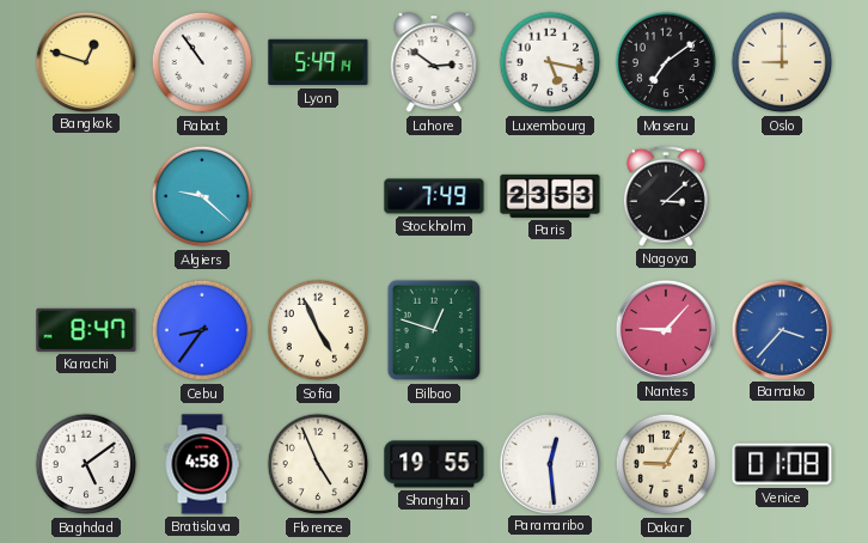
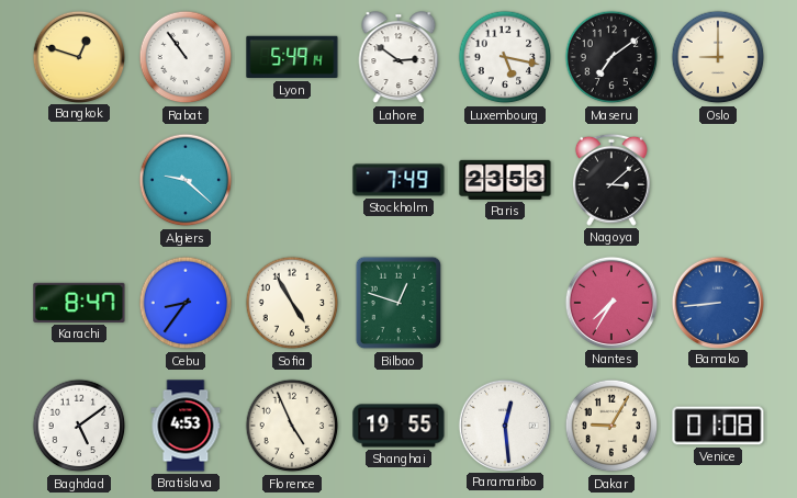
Sofia: 4:56 -> 4:55 (292, 303)
Nantes: 9:07 -> 7:35 (610, 302)
Bamako: 3:37 -> 8:44 (717, 302)
Bratislava: 4:58 -> 4:53 (186, 426)
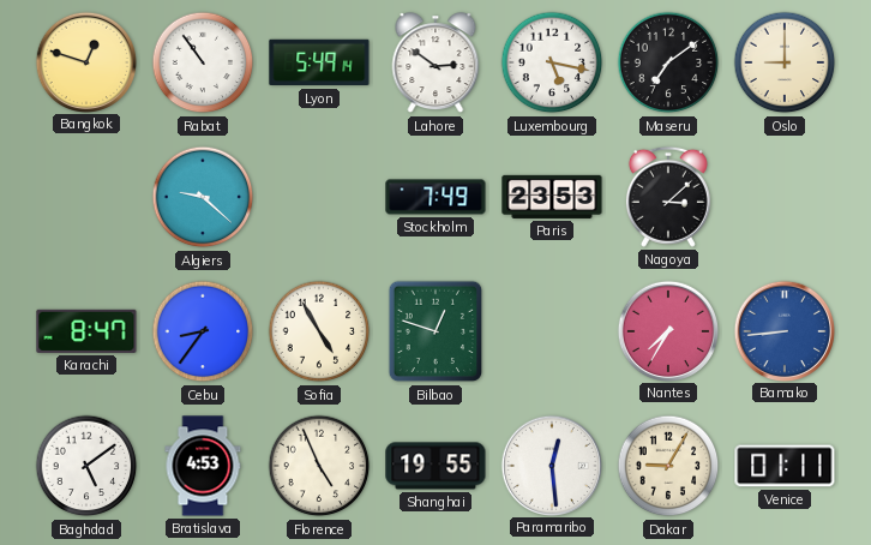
Venice: 01:08 -> 01:11 (785, 466)
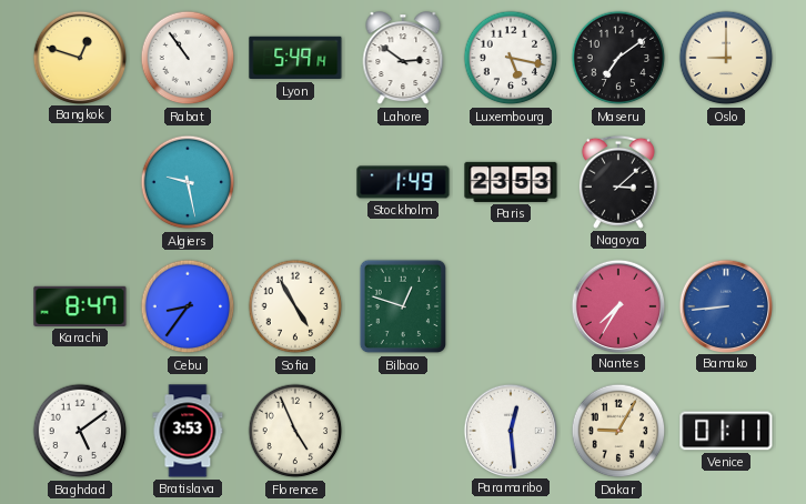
Algiers: 9:22 -> 9:28 (188, 182)
Stockholm: 7:49 -> 1:49 (403, 182)
Bratislava: 4:53 -> 3:53 (188, 431)
Shanghai: 19:55 -> none (435, 466)
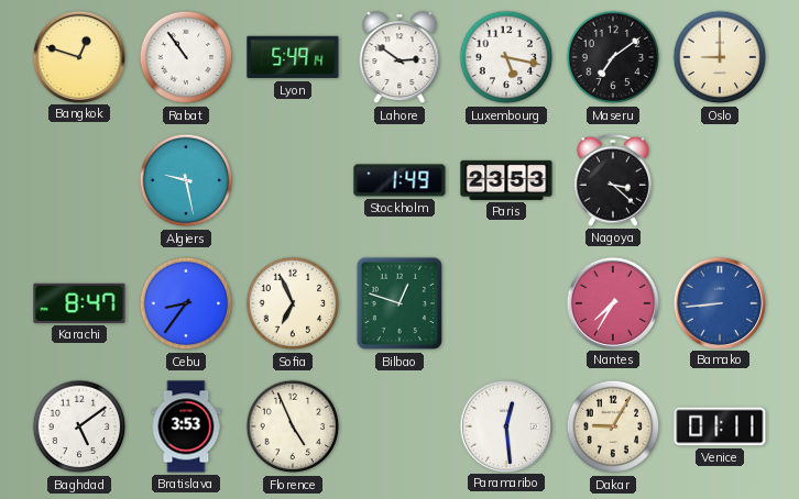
Nagoya: 3:08 -> 3:22 (613, 180)
Sofia: 4:55 -> 6:56 (293, 303)
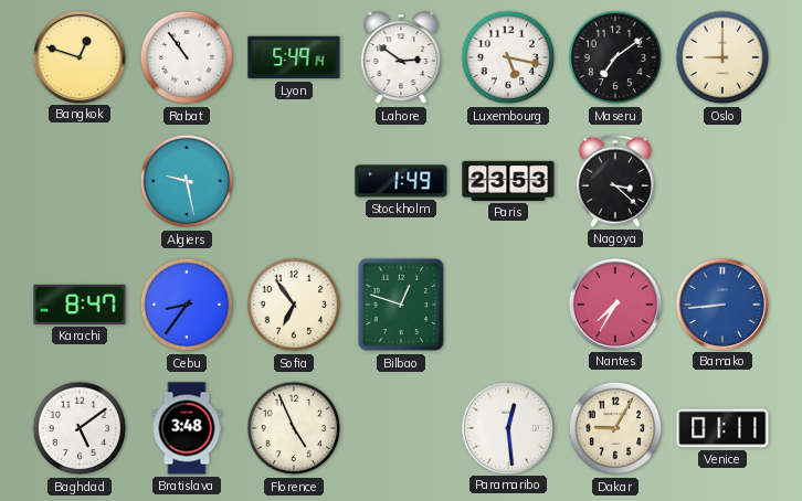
Sofia: 6:56 -> 6:54 (294, 305)
Bratislava: 3:53 -> 3:48 (187, 428)
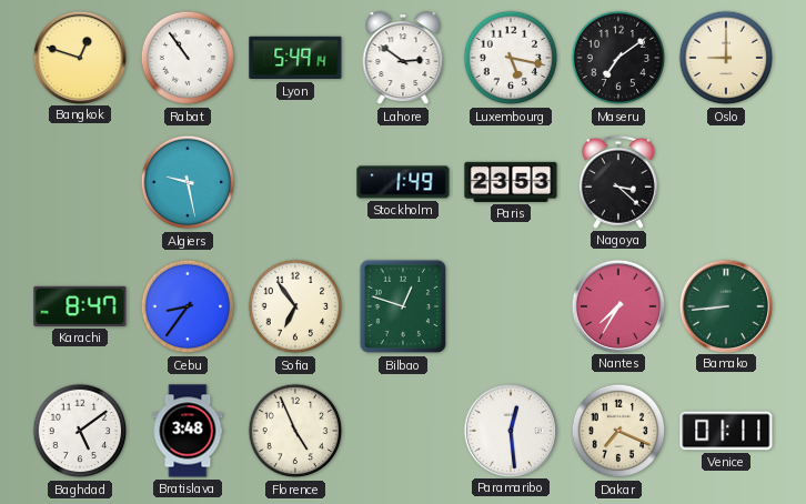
Bamako dial: blue -> green (725, 305)
Dakar: 9:05 -> 7:19 (618, 431)
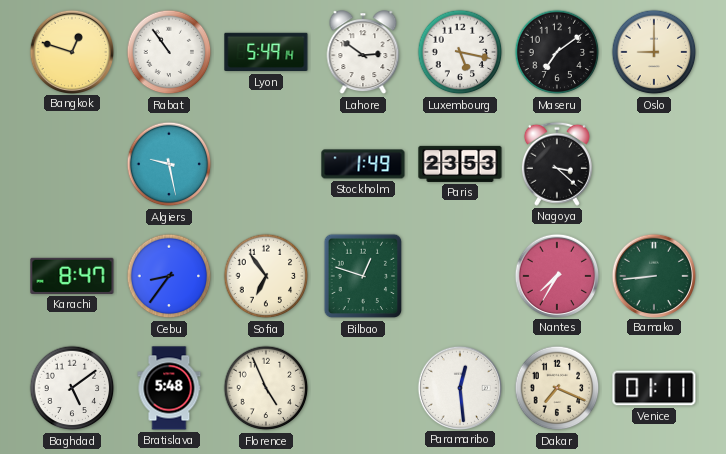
Bratislava: 3:48 -> 5:48 (169, 388)
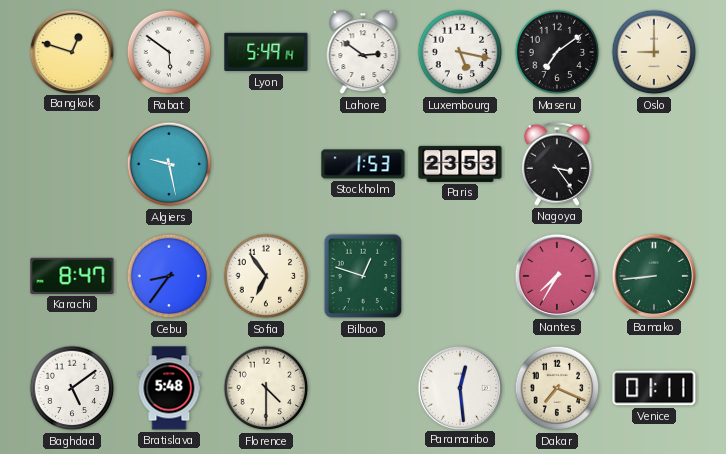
Rabat: 10:54 -> 5:51 (169, 52)
Stockholm: 1:49 -> 1:53 (363, 164)
Nagoya: 3:22 -> 3:24 (557, 164)
Florence: 4:56 -> 4:30 (266, 388)
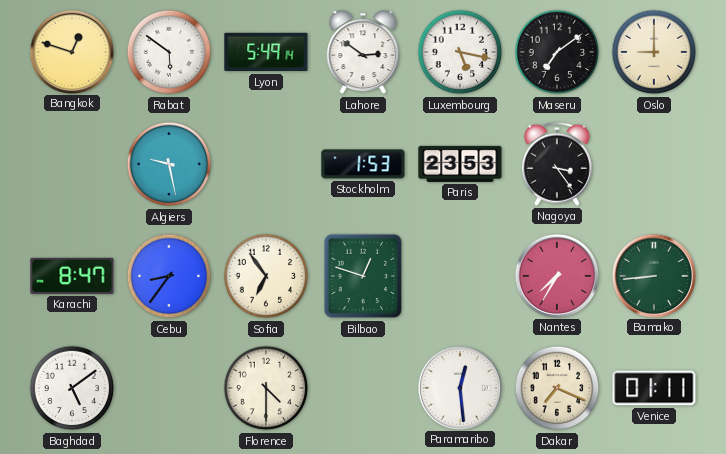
Bratislava: 5:48 -> none (169, 388)
